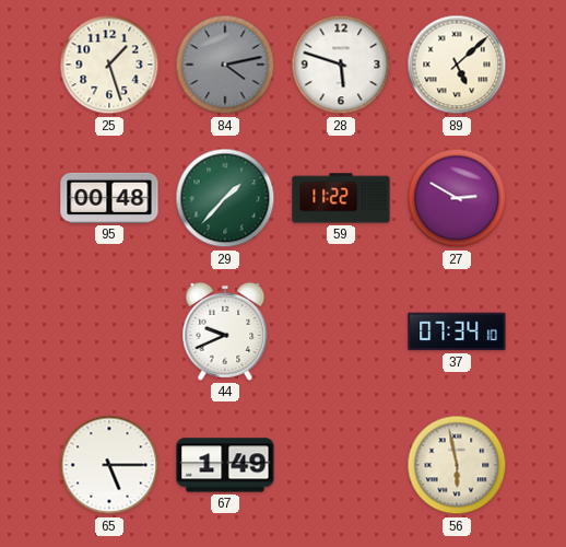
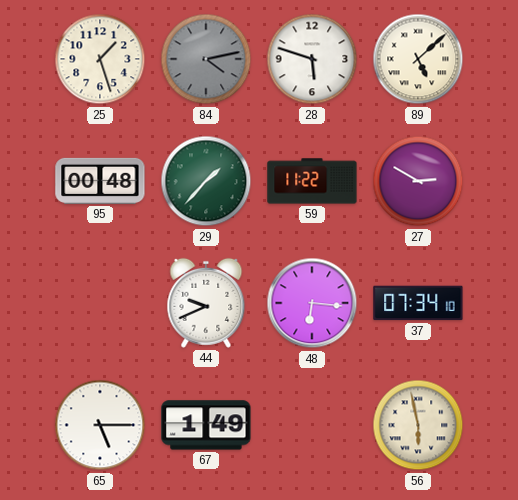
48: none -> 6:16 (312, 303)
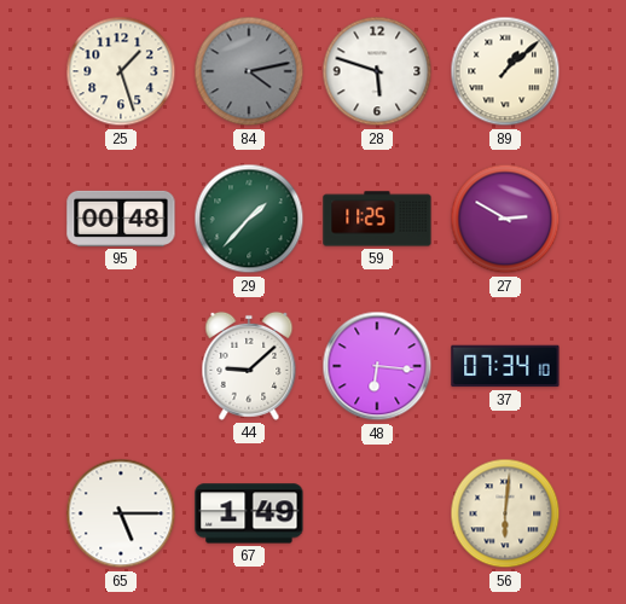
89: 5:08 -> 1:08 (505, 71)
59: 11:22 -> 11:25 (377, 219)
44: 9:41 -> 9:08 (249, 366)
56: 5:58 -> 6:01 (505, 513)
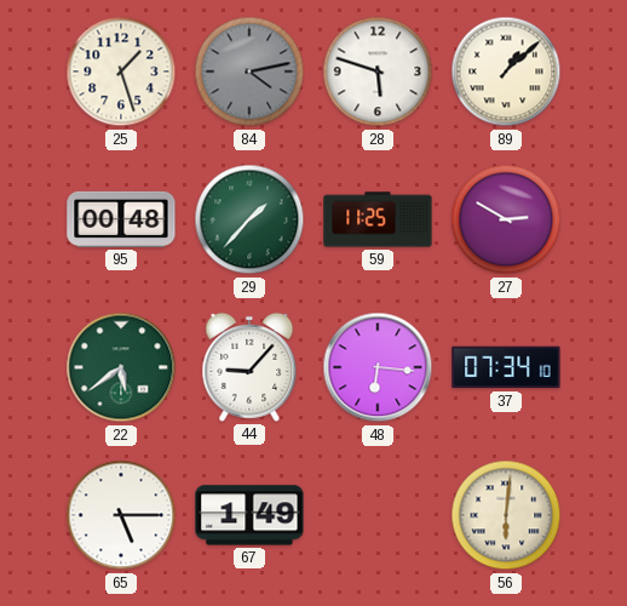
22: none -> 5:39 (121, 367)
44: 9:08 -> 9:07 (249, 367)
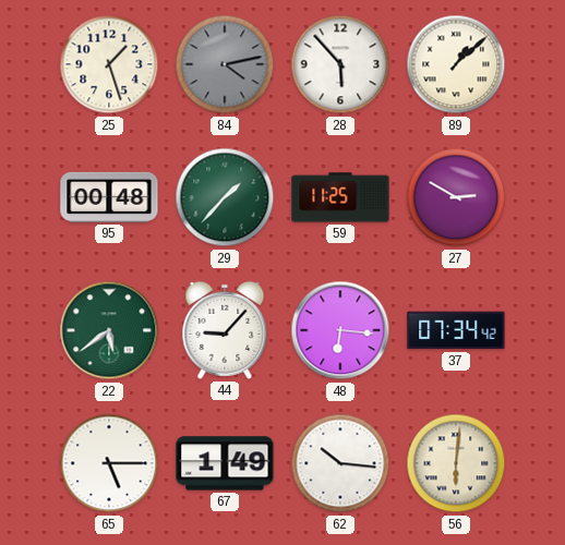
28: 5:48 -> 5:53 (340, 64)
37: 07:34:10 -> 07:34:42 (456, 330)
62: none -> 10:16 (340, 463)
